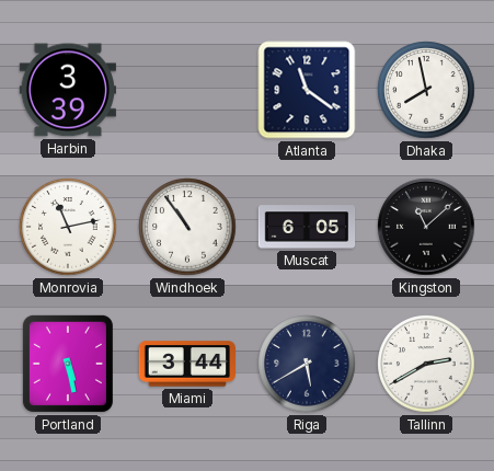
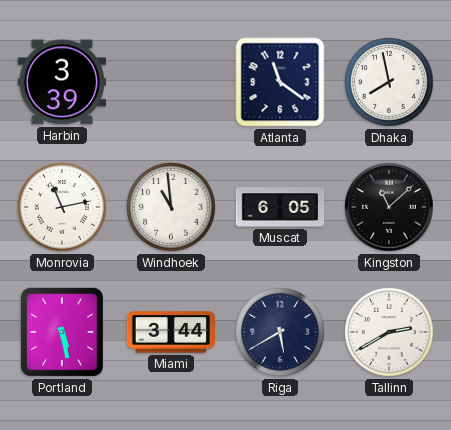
Windhoek: 10:54 -> 10:59 (171, 207)
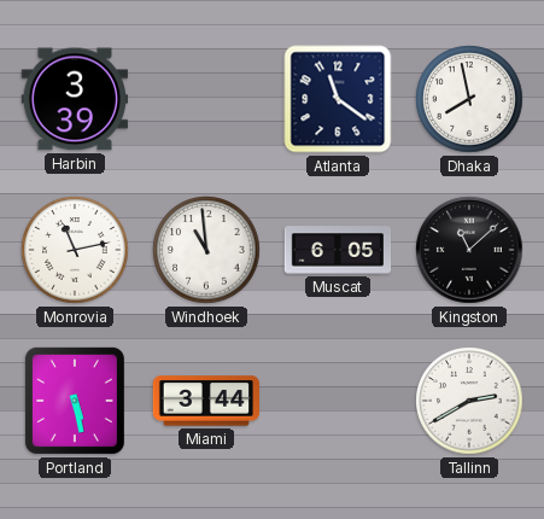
Riga: 5:40 -> none (280, 332)
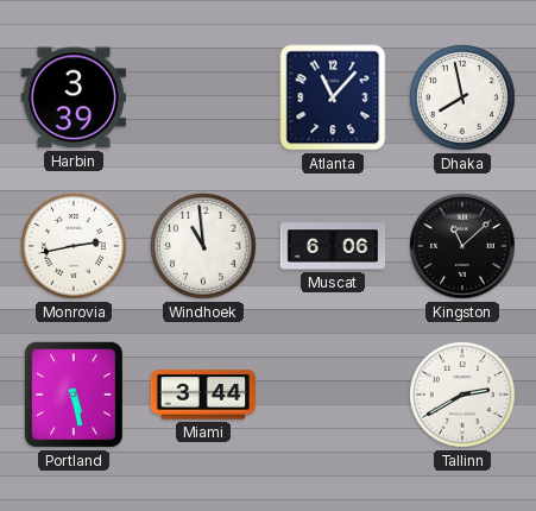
Atlanta: 11:21 -> 11:07 (333, 97)
Monrovia: 11:13 -> 2:43 (74, 246)
Muscat: 6:05 -> 6:06 (333, 246)
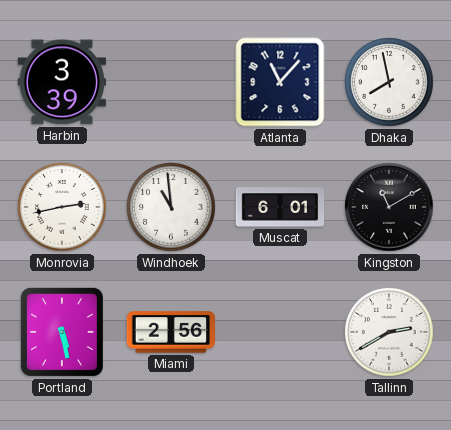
Muscat: 6:06 -> 6:01 (280, 207)
Kingston: 11:08 -> 11:10 (389, 207)
Miami: 3:44 -> 2:56 (171, 332)
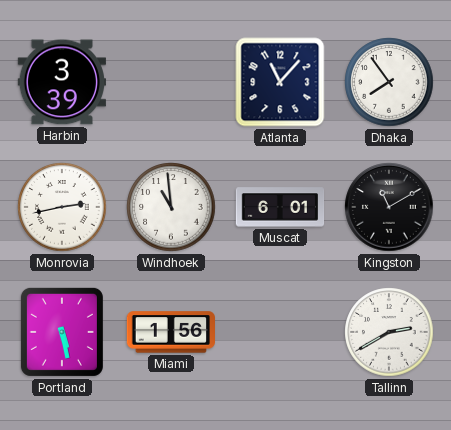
Dhaka: 7:58 -> 7:54 (389, 82)
Miami: 2:56 -> 1:56 (171, 332)
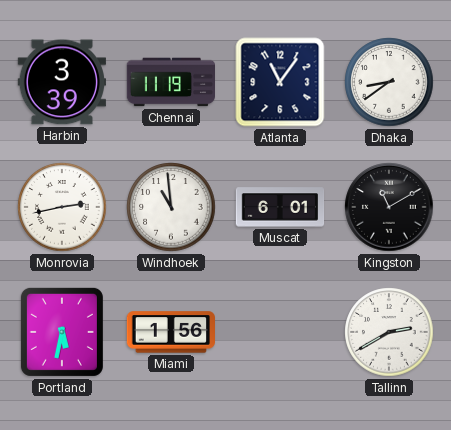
Chennai: none -> 11:19 (170, 82)
Atlanta: 11:07 -> 11:06 (280, 82)
Dhaka: 7:54 -> 8:39 (389, 82)
Portland: 5:28 -> 5:32 (62, 332)
